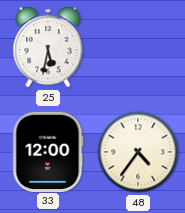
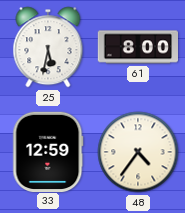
61: none -> 8:00 (138, 47)
33: 12:00 -> 12:59 (48, 151)
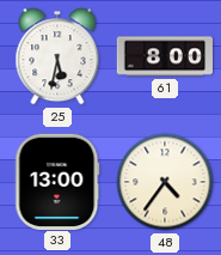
33: 12:59 -> 13:00 (57, 181)
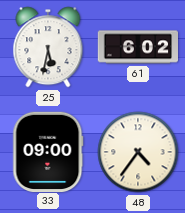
61: 8:00 -> 6:02 (138, 47)
33: 13:00 -> 09:00 (48, 151)
